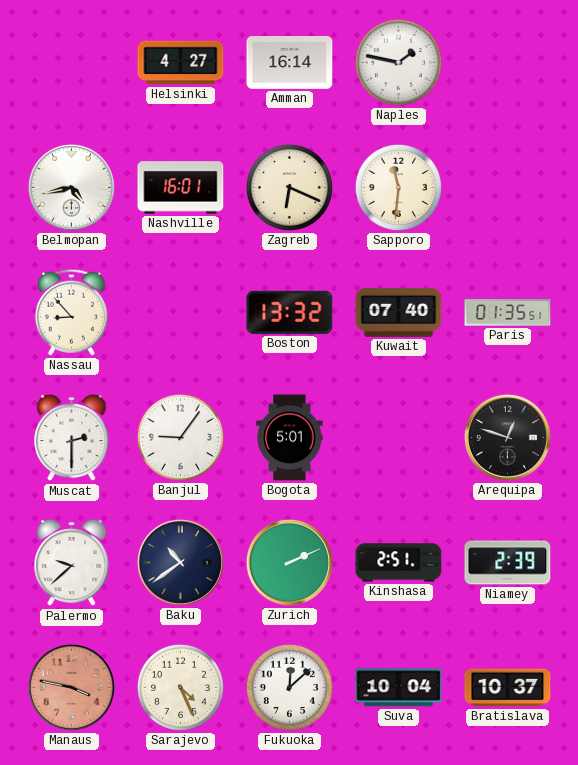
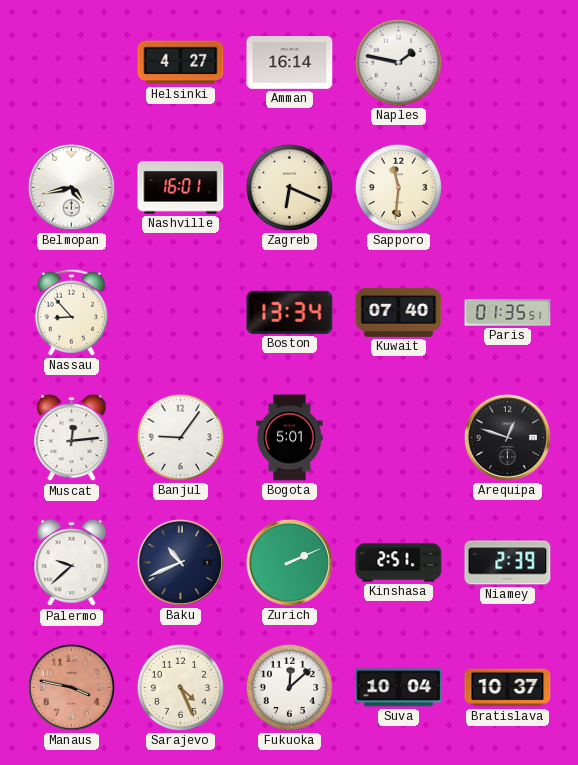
Boston: 13:32 -> 13:34 (290, 312)
Muscat: 2:30 -> 12:14 (72, 438)
Baku: 10:39 -> 10:41 (180, 562)
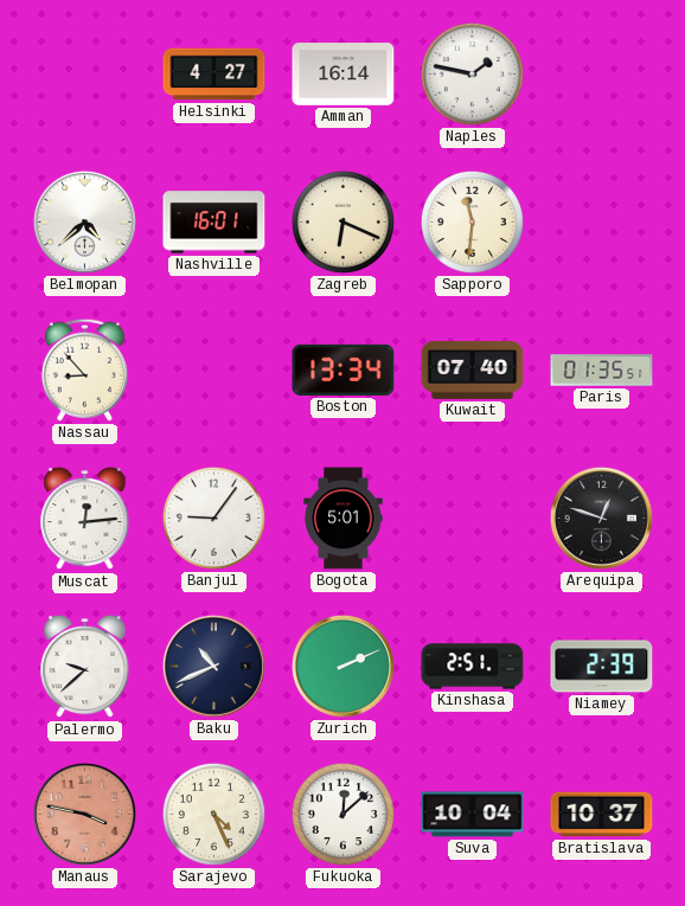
Belmopan: 4:43 -> 4:38 (84, 221)
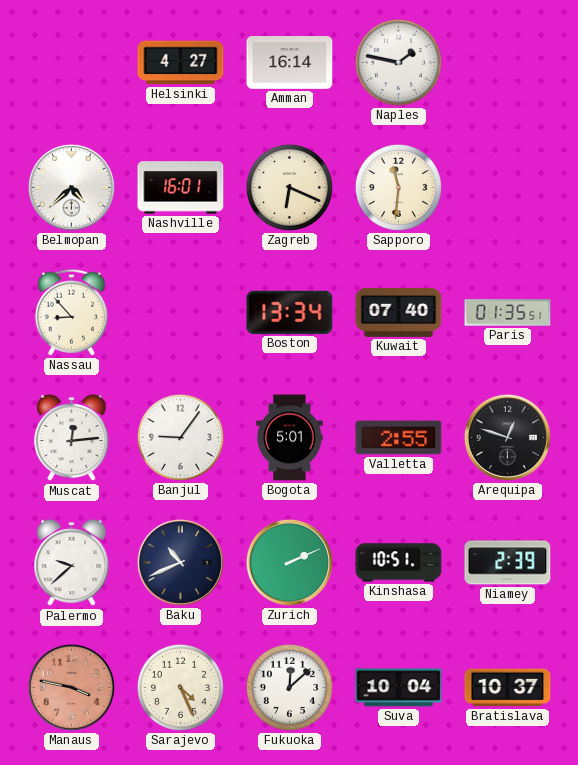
Valletta: none -> 2:55 (399, 438)
Kinshasa: 2:51 -> 10:51 (399, 563)
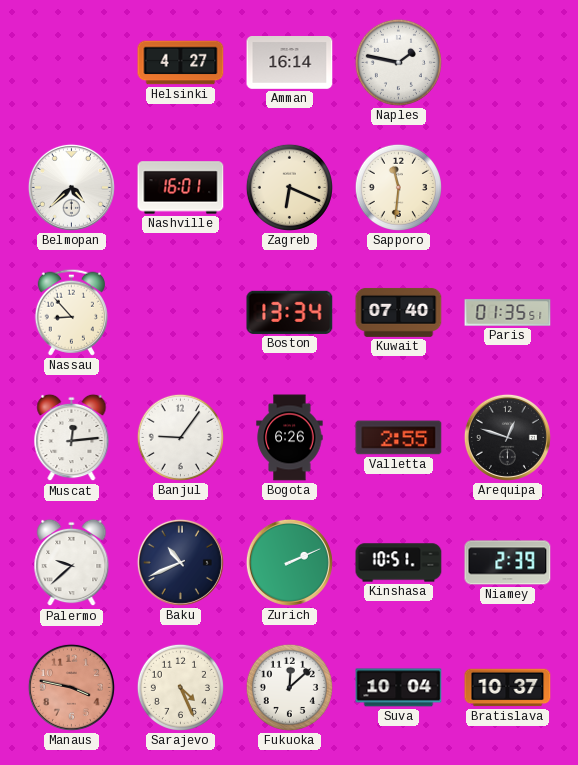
Bogota: 5:01 -> 6:26 (290, 438)
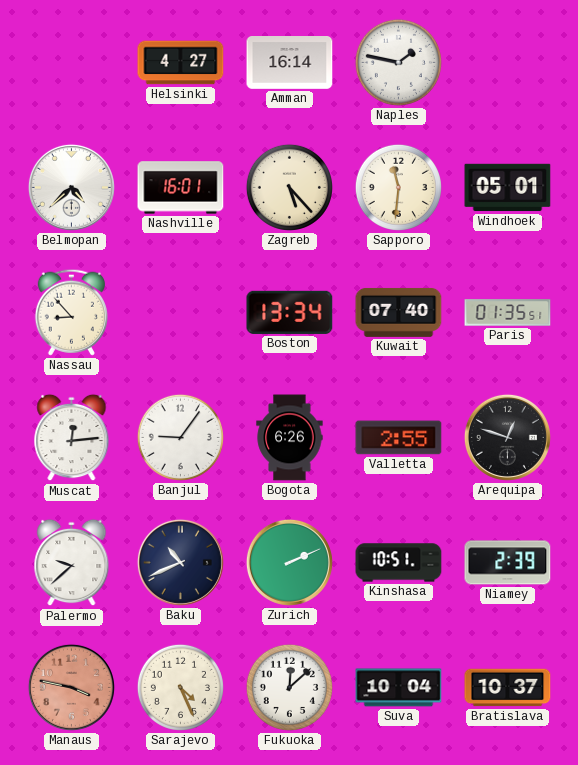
Zagreb: 6:19 -> 5:23 (289, 187)
Windhoek: none -> 05:01 (508, 188)
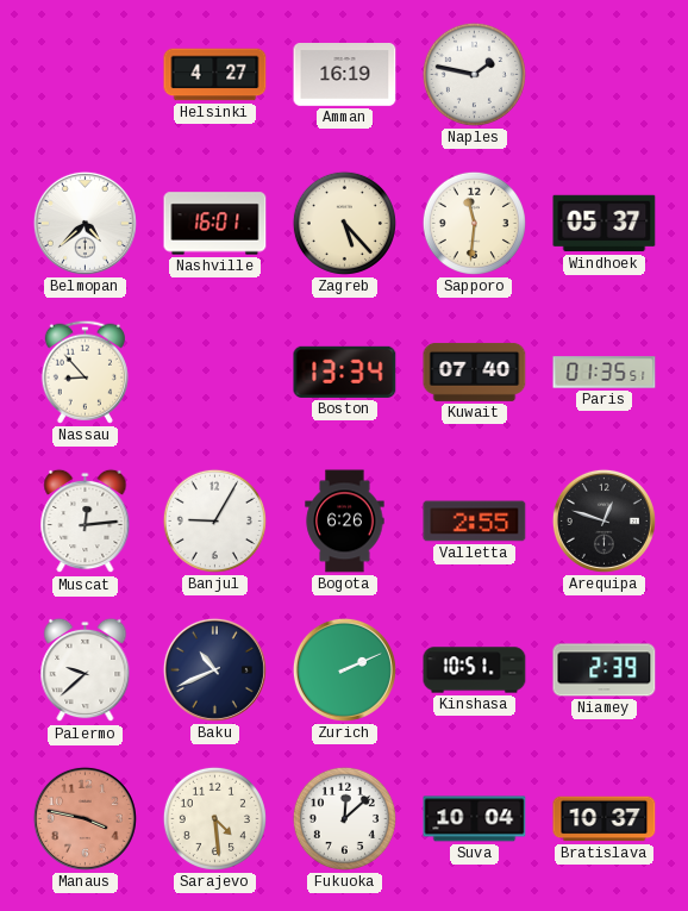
Amman: 16:14 -> 16:19 (345, 75)
Windhoek: 05:01 -> 05:37 (605, 224)
Banjul: 9:06 -> 9:05 (214, 520)
Sarajevo: 4:26 -> 4:29 (214, 818)
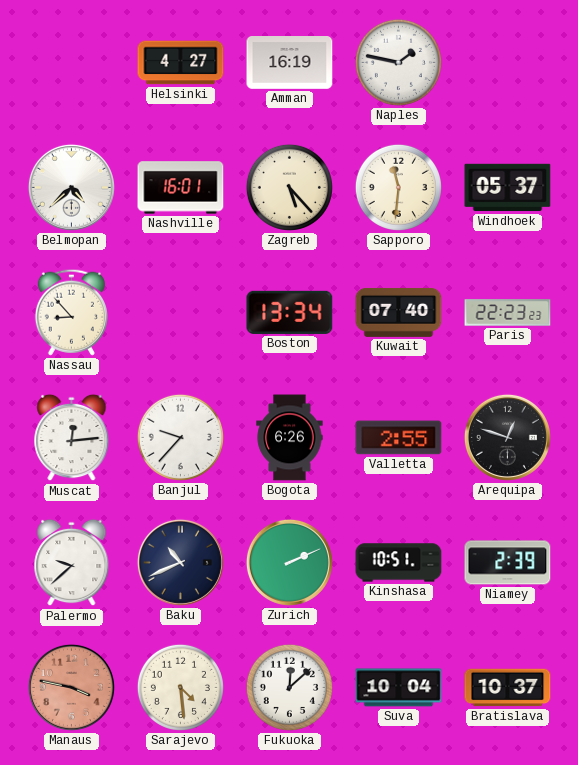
Paris: 01:35 -> 22:23 (508, 313)
Banjul: 9:05 -> 9:37 (180, 437)
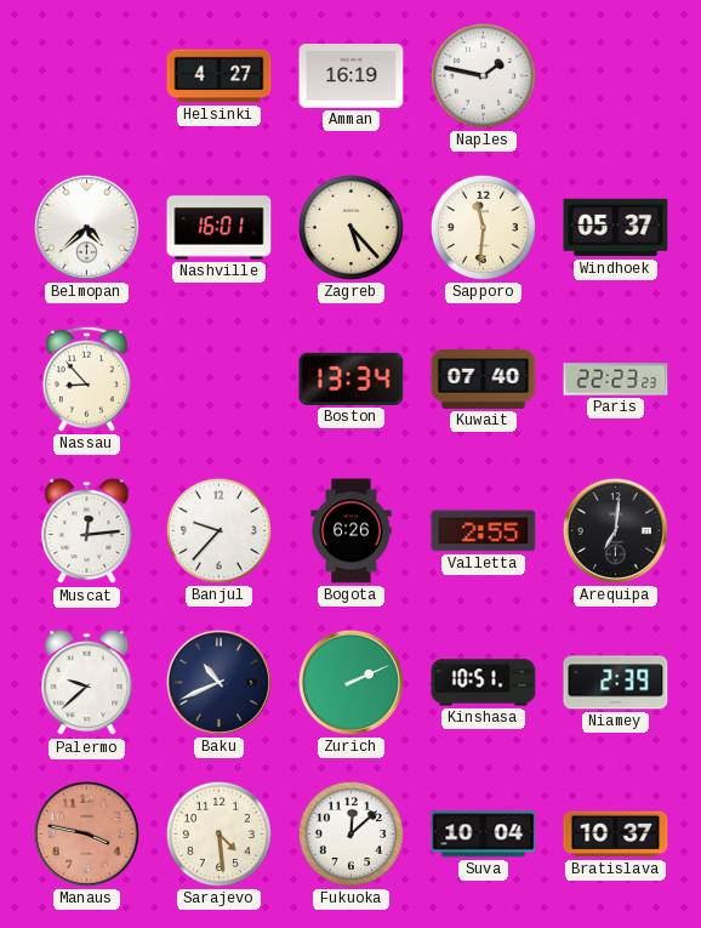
Arequipa: 12:48 -> 7:01 (615, 530)
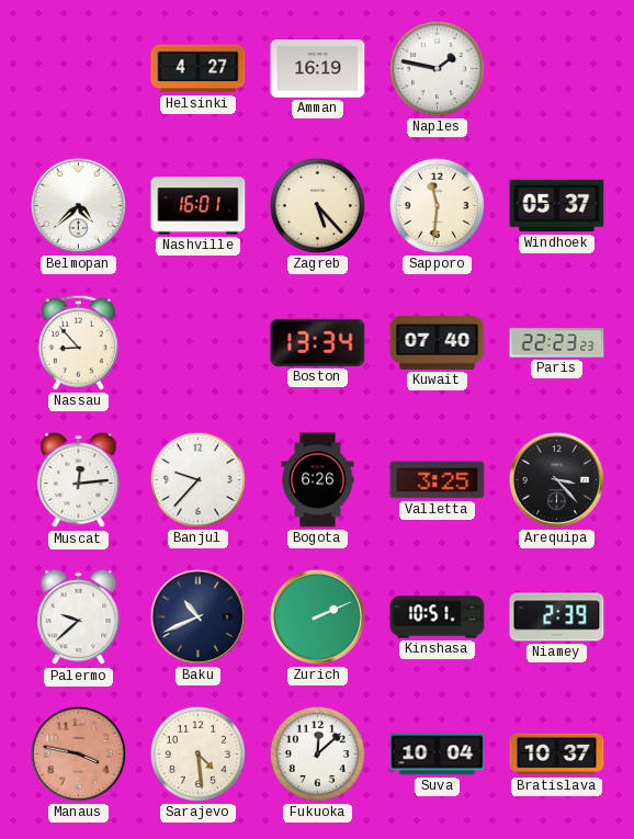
Valletta: 2:55 -> 3:25 (438, 480)
Arequipa: 7:01 -> 3:23 (556, 479)
